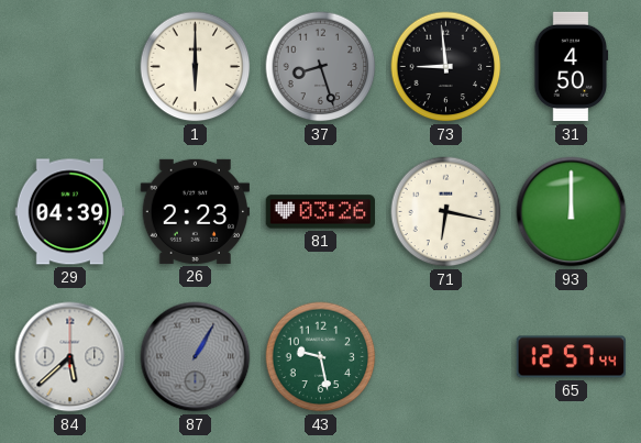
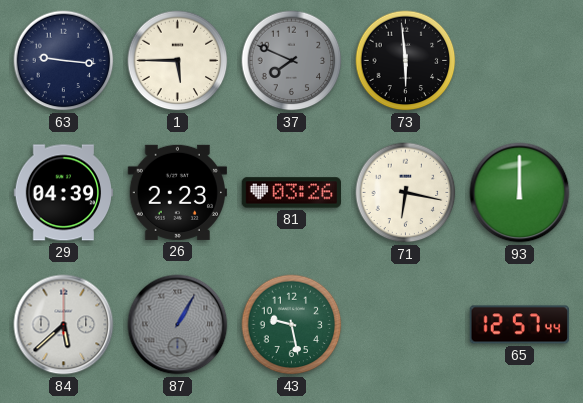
63: none -> 9:16 (64, 61)
1: 6:00 -> 5:45 (178, 61)
37: 8:27 -> 7:49 (292, 61)
73: 8:59 -> 5:59 (406, 61)
31: 4:50 -> none (572, 67)
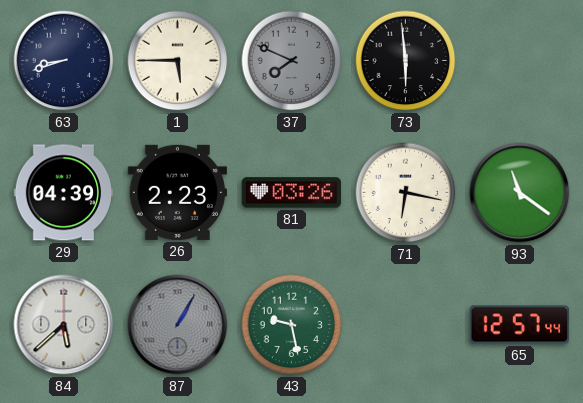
63: 9:16 -> 8:42 (64, 61)
93: 12:00 -> 11:21 (520, 193)
